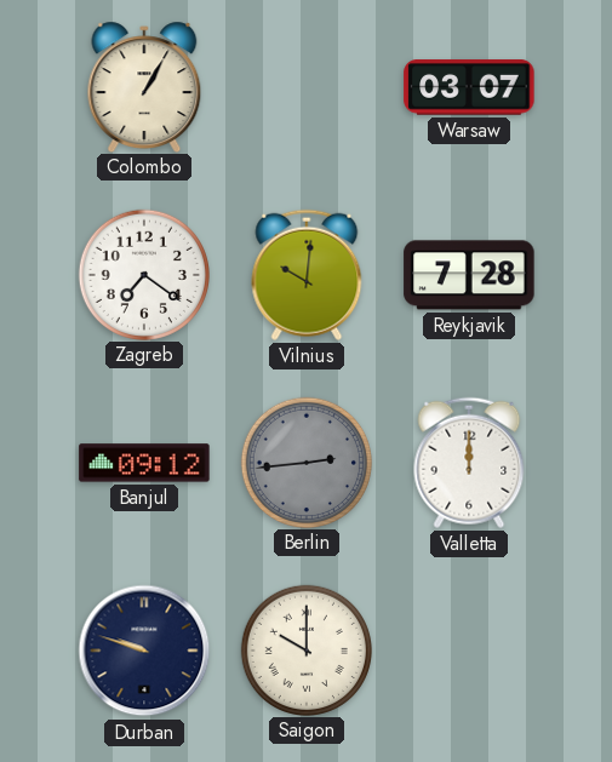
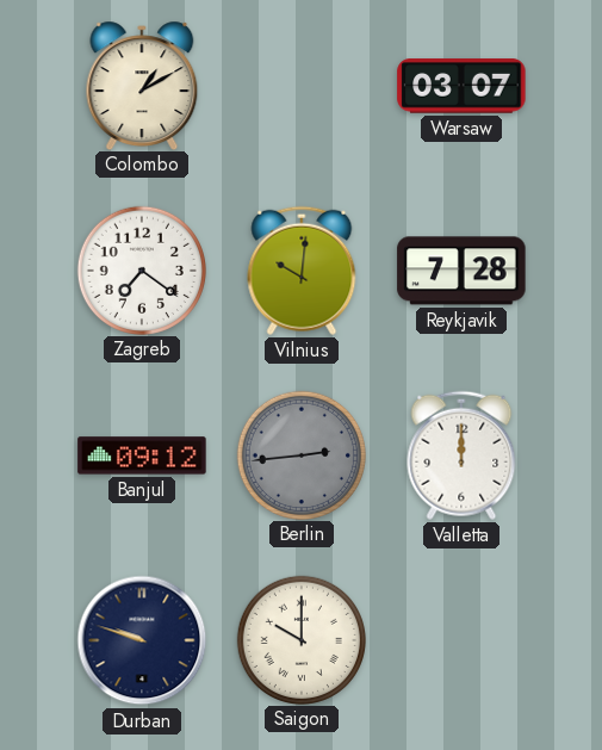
Colombo: 1:05 -> 1:10 (142, 85)
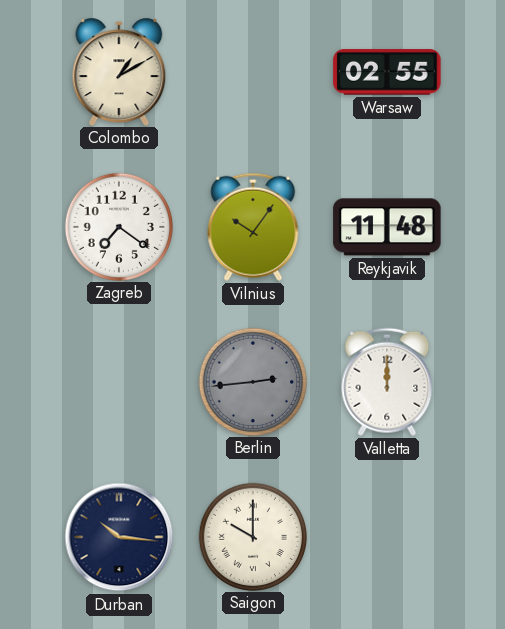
Warsaw: 03:07 -> 02:55 (387, 72)
Vilnius: 10:01 -> 10:06 (253, 227)
Reykjavik: 7:28 -> 11:48 (387, 227)
Banjul: 09:12 -> none (142, 455)
Durban: 9:48 -> 10:16 (119, 537)
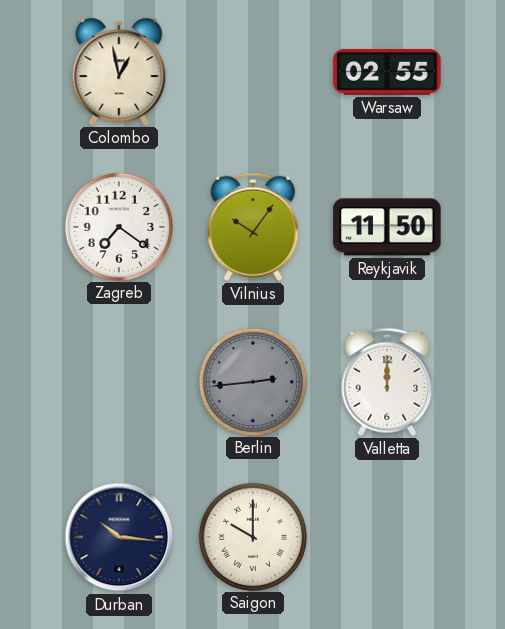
Colombo: 1:10 -> 12:58 (119, 71)
Reykjavik: 11:48 -> 11:50 (387, 227)
